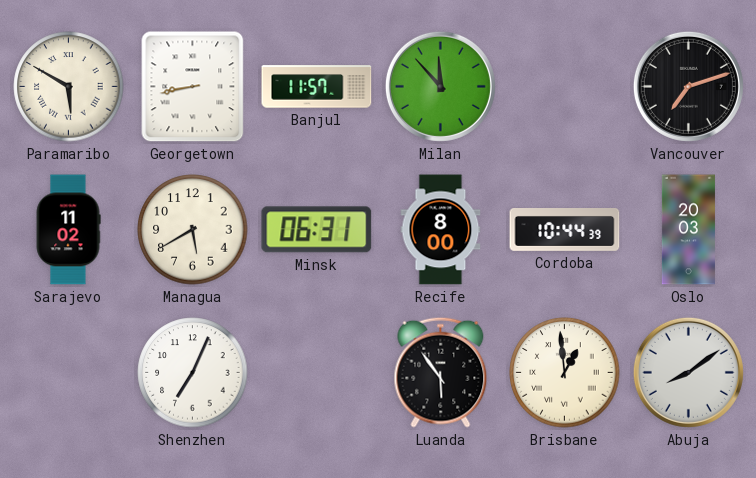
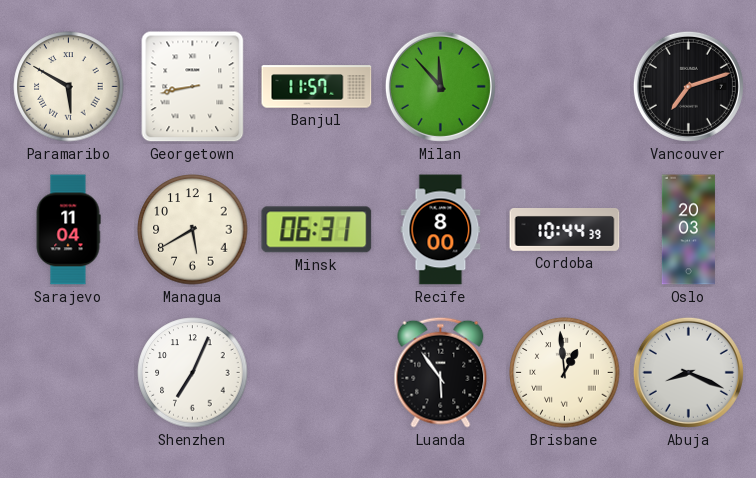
Sarajevo: 11:02 -> 11:04 (68, 230)
Abuja: 8:09 -> 8:19 (688, 372)
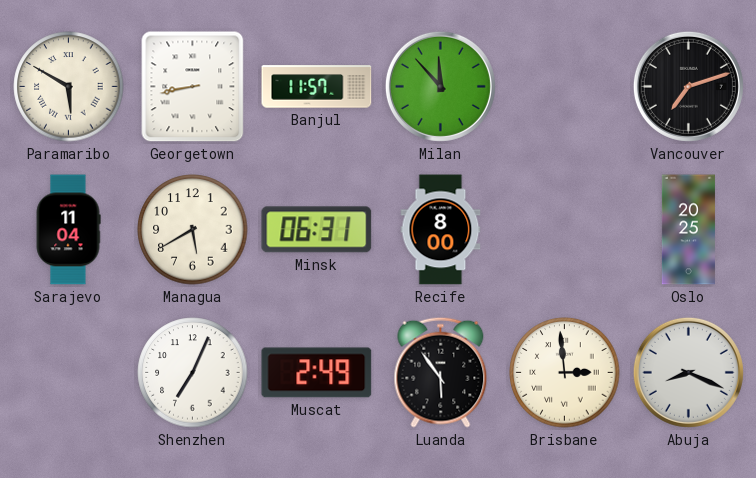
Cordoba: 10:44 -> none (565, 230)
Oslo: 20:03 -> 20:25 (688, 230)
Muscat: none -> 2:49 (317, 373)
Brisbane: 12:59 -> 2:59 (565, 373)
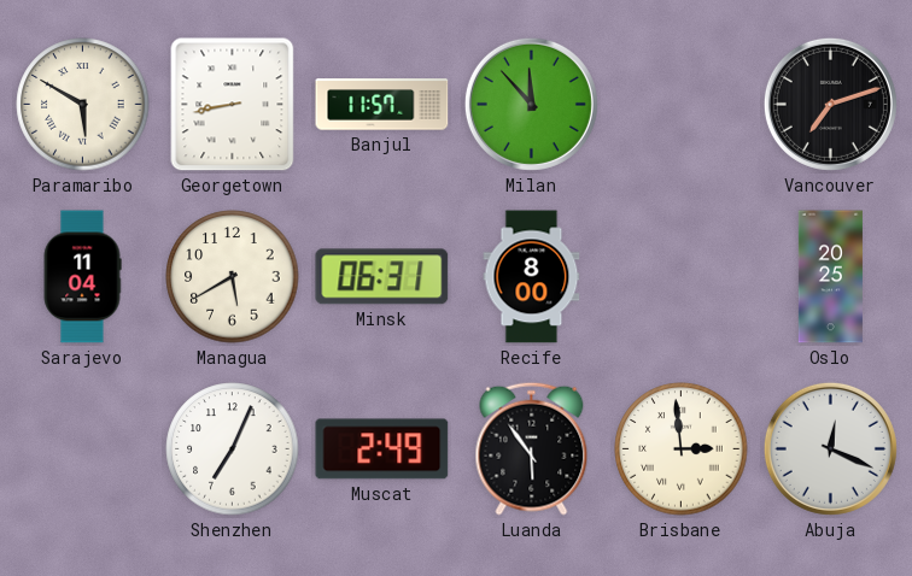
Abuja: 8:19 -> 12:19 (830, 448)
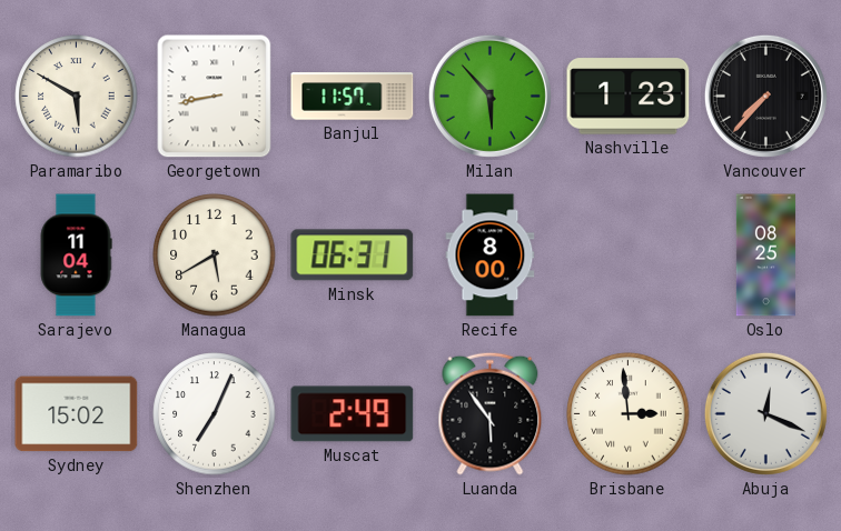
Milan: 11:53 -> 5:53 (489, 96)
Nashville: none -> 1:23 (629, 97)
Vancouver: 7:12 -> 7:37 (765, 96)
Oslo: 20:25 -> 08:25 (765, 256)
Sydney: none -> 15:02 (77, 414)
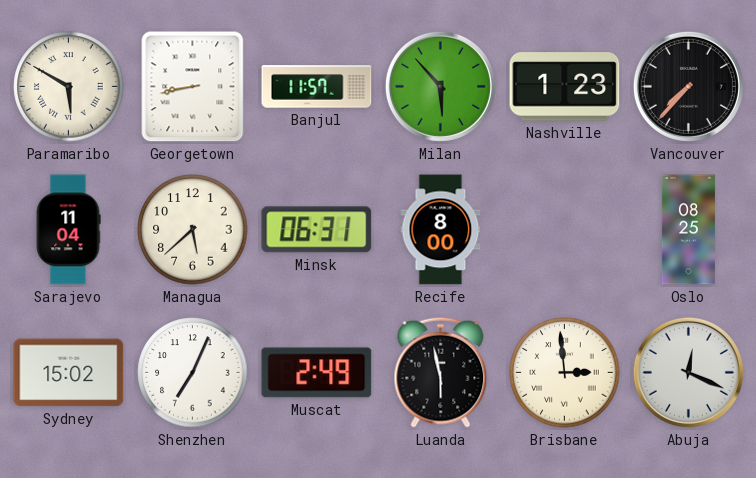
Managua: 5:40 -> 5:38 (193, 230)
Luanda: 5:54 -> 5:58 (441, 372)
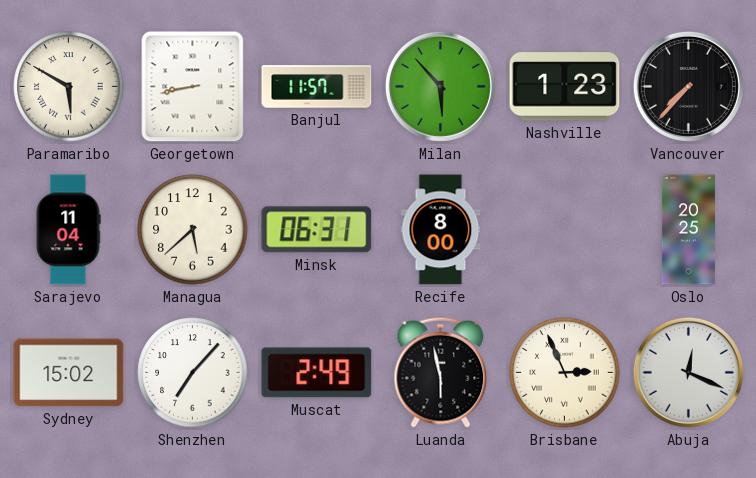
Oslo: 08:25 -> 20:25 (688, 230)
Shenzhen: 7:04 -> 7:07 (193, 373)
Brisbane: 2:59 -> 2:56 (565, 373)
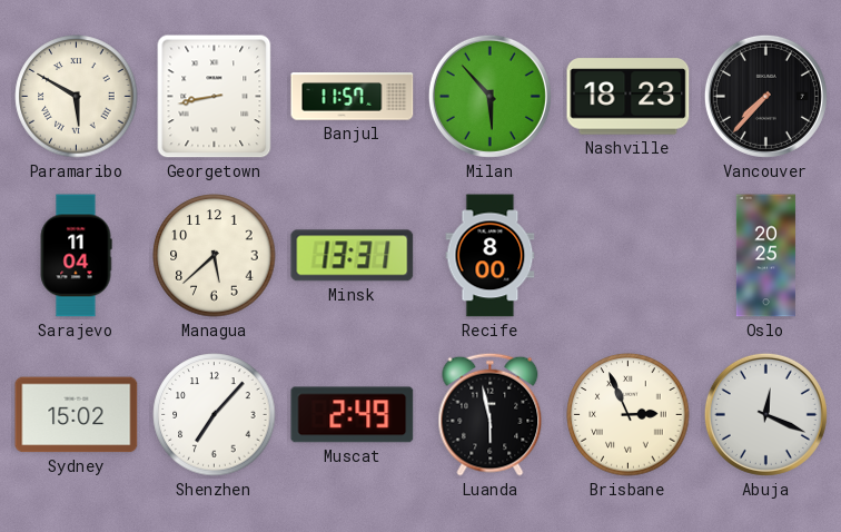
Nashville: 1:23 -> 18:23 (629, 97)
Minsk: 06:31 -> 13:31 (353, 256)
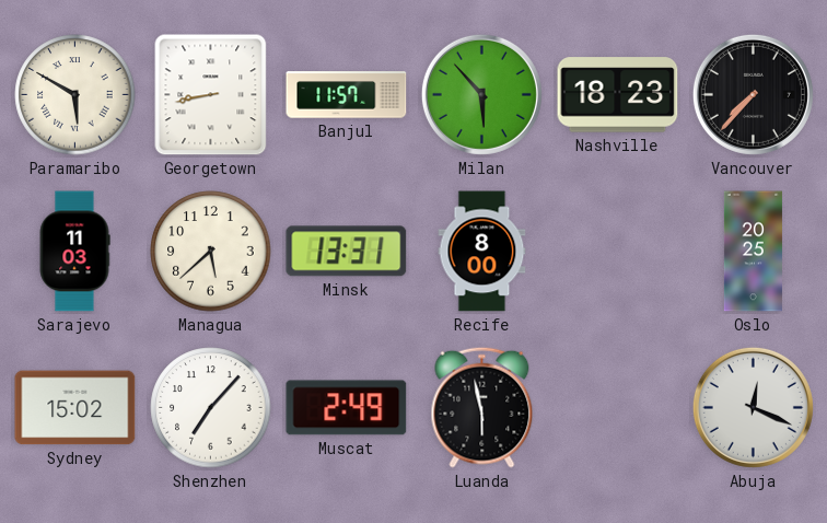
Sarajevo: 11:04 -> 11:03 (74, 252)
Brisbane: 2:56 -> none (629, 415)
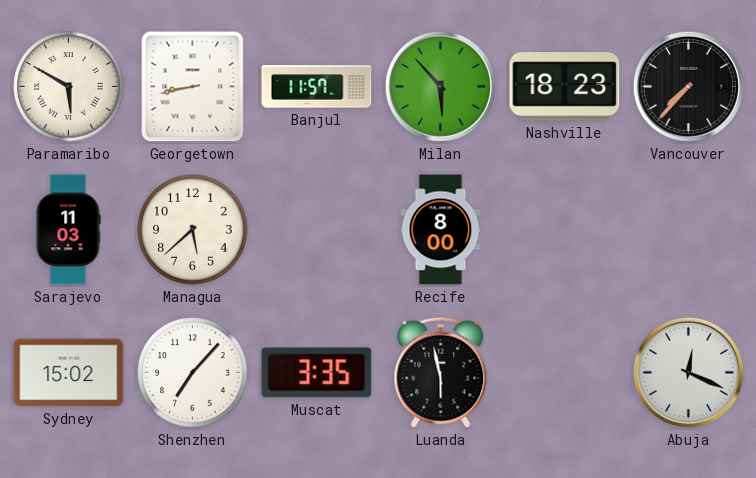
Minsk: 13:31 -> none (347, 252)
Oslo: 20:25 -> none (753, 252)
Muscat: 2:49 -> 3:35 (317, 373)
